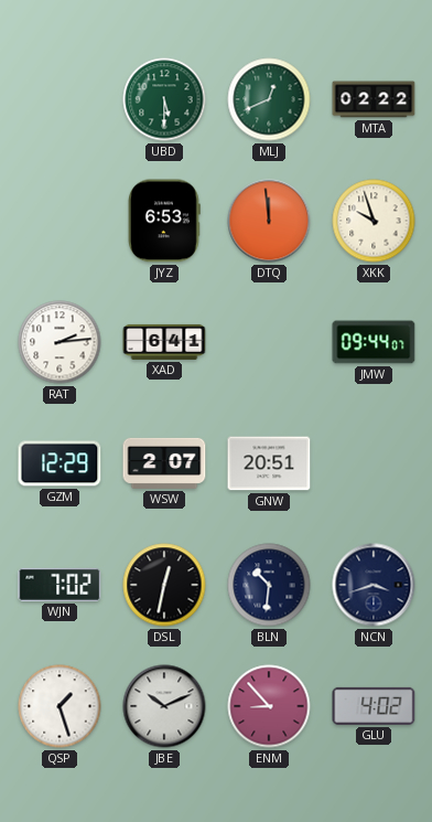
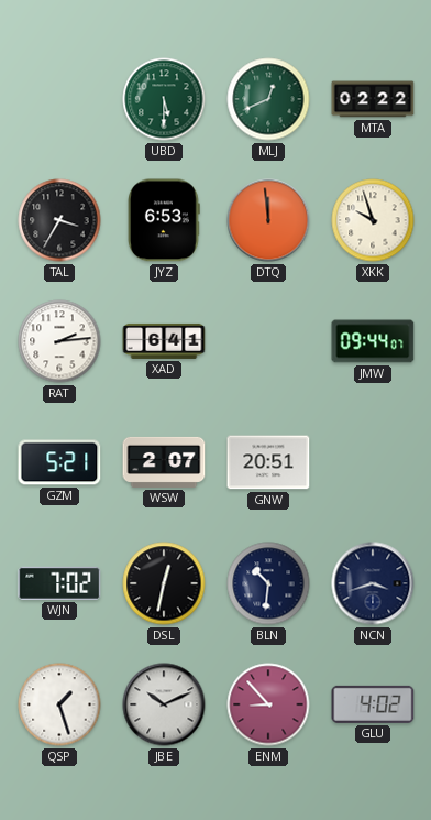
TAL: none -> 3:35 (59, 220)
GZM: 12:29 -> 5:21 (59, 462)
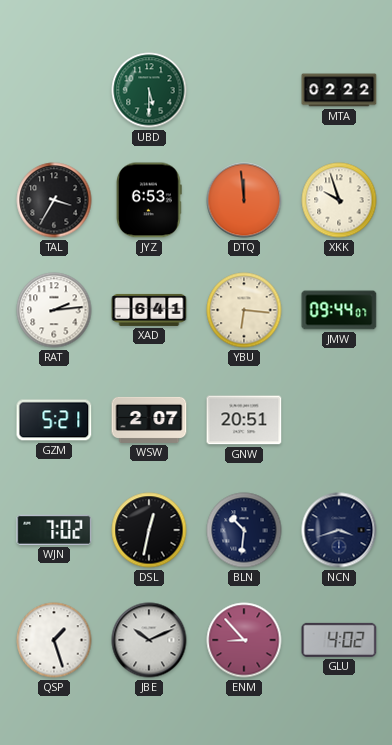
MLJ: 12:41 -> none (268, 99)
YBU: none -> 6:16 (244, 310)
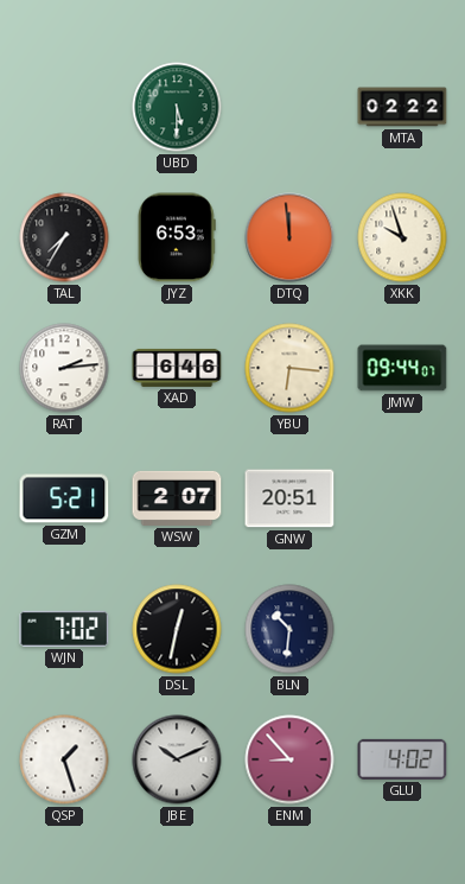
TAL: 3:35 -> 7:35 (64, 237)
XAD: 6:41 -> 6:46 (177, 368)
NCN: 3:42 -> none (339, 530)
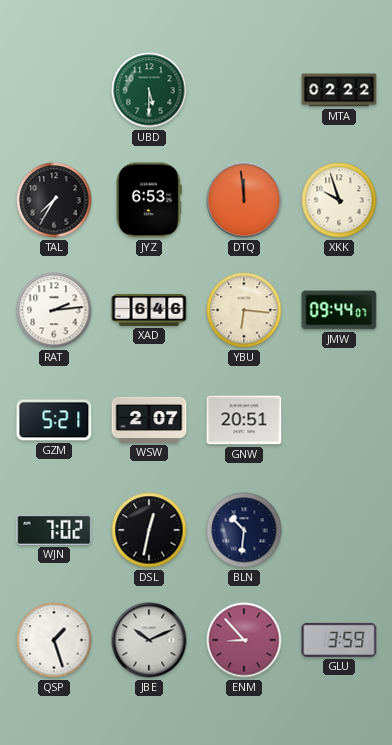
GLU: 4:02 -> 3:59 (339, 640)
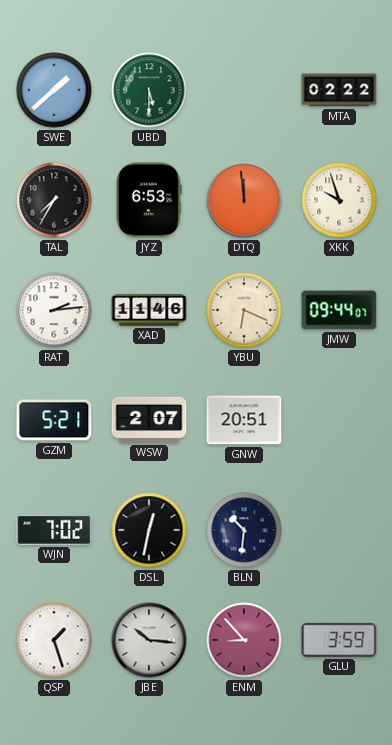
SWE: none -> 1:38 (54, 90)
XAD: 6:46 -> 11:46 (149, 310)
YBU: 6:16 -> 6:19 (244, 310)
JBE: 10:11 -> 10:16 (149, 640)
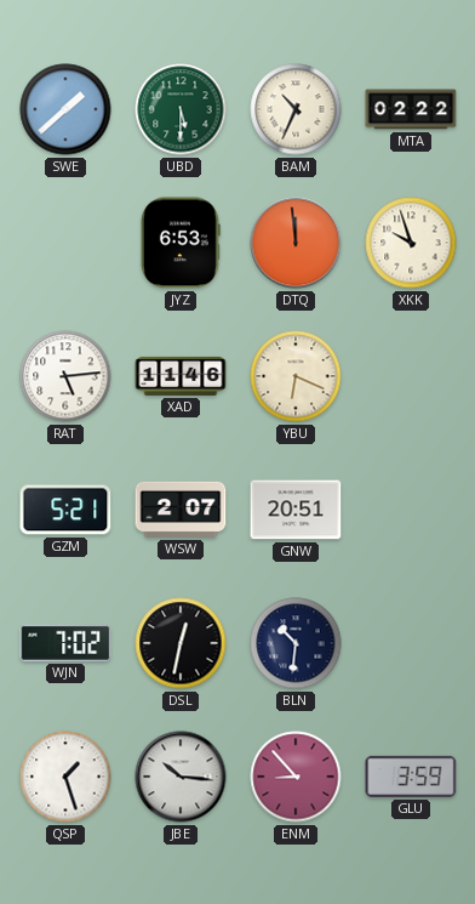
BAM: none -> 10:34 (296, 109)
TAL: 7:35 -> none (54, 200)
RAT: 2:14 -> 5:14 (65, 376)
JMW: 09:44 -> none (339, 310)
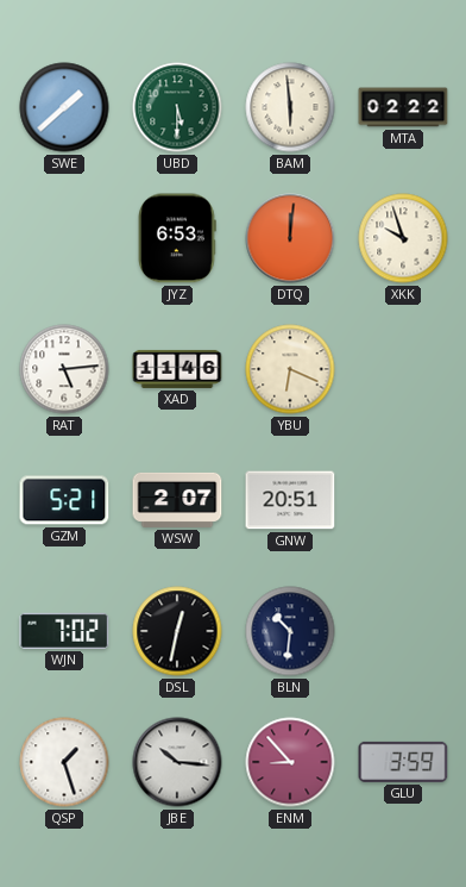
BAM: 10:34 -> 5:59 (290, 107)
DTQ: 11:59 -> 12:01 (290, 238)
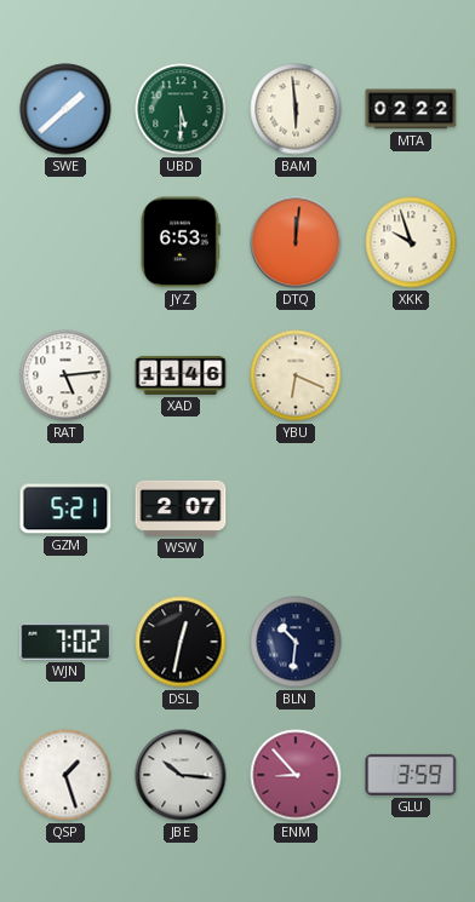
GNW: 20:51 -> none (290, 500)
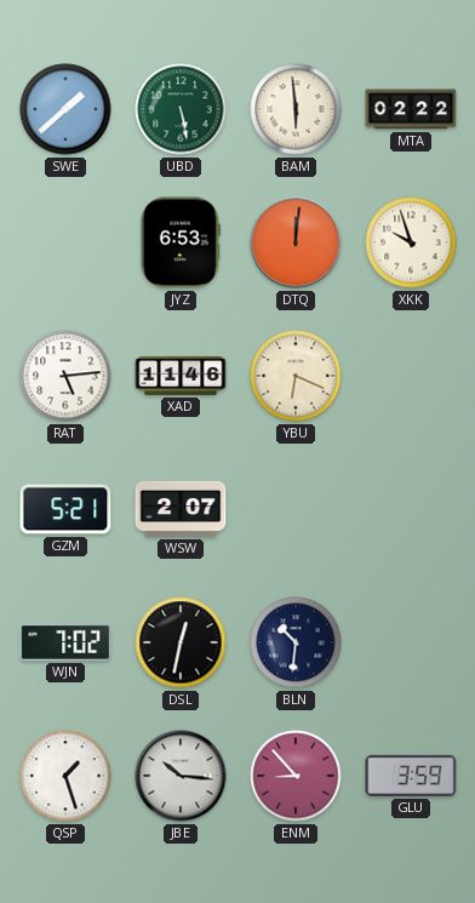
UBD: 5:30 -> 5:28 (181, 109)
